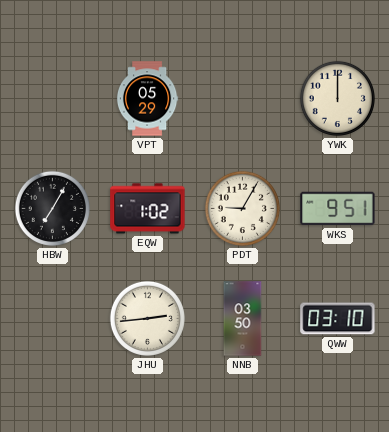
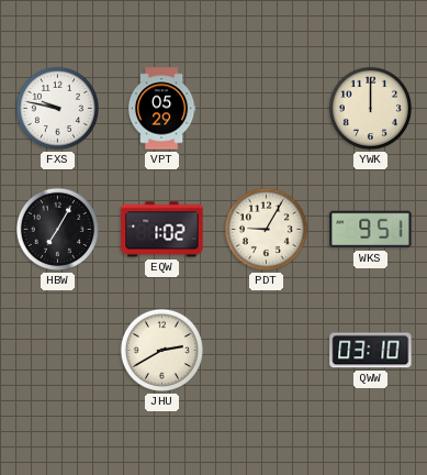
FXS: none -> 9:47 (57, 108)
JHU: 2:44 -> 2:40 (161, 350)
NNB: 03:50 -> none (243, 319)
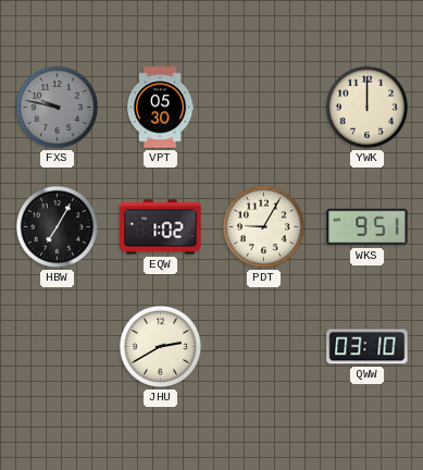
FXS dial: white -> grey (57, 107)
VPT: 05:29 -> 05:30 (160, 108)
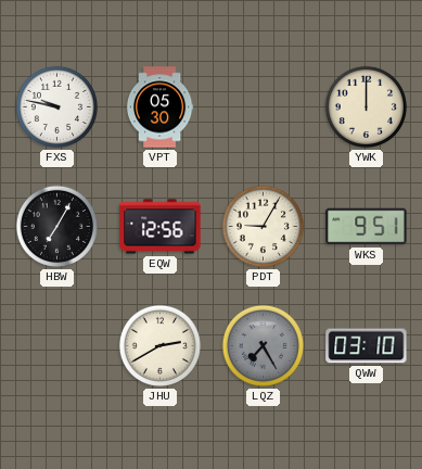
FXS dial: grey -> white (56, 106)
EQW: 1:02 -> 12:56 (161, 227)
LQZ: none -> 7:25 (263, 345)
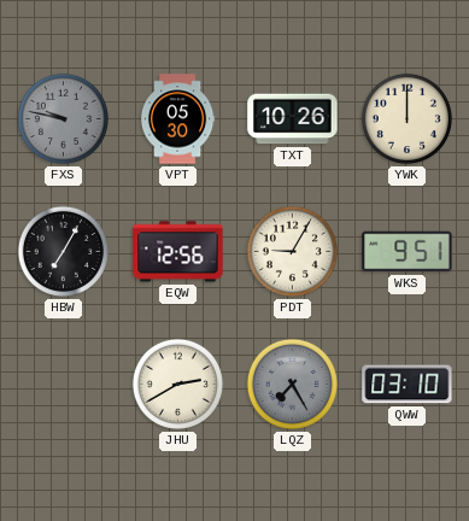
FXS dial: white -> grey (63, 118)
TXT: none -> 10:26 (293, 119)
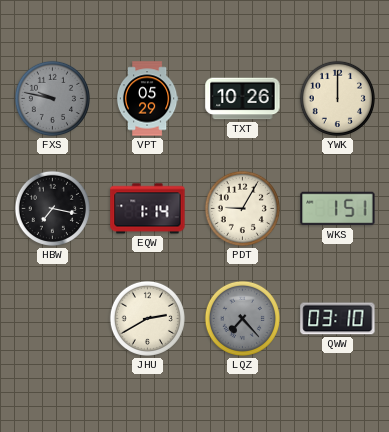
VPT: 05:30 -> 05:29 (147, 99)
HBW: 7:05 -> 7:17 (52, 208)
EQW: 12:56 -> 1:14 (148, 209)
WKS: 9:51 -> 1:51 (338, 209)
LQZ: 7:25 -> 7:23 (242, 318)
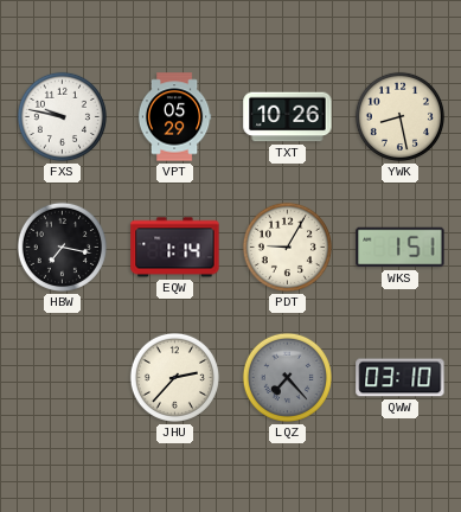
FXS dial: grey -> white (62, 116)
YWK: 12:00 -> 8:28 (399, 116)
JHU: 2:40 -> 2:37 (174, 377)
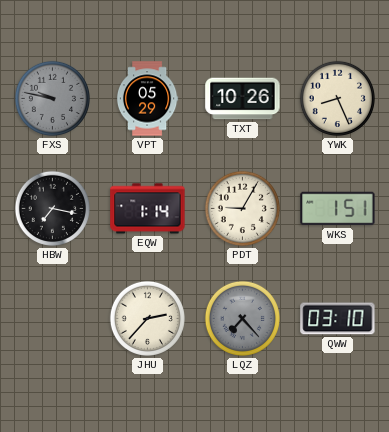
FXS dial: white -> grey (52, 98)
YWK: 8:28 -> 8:26 (337, 98)
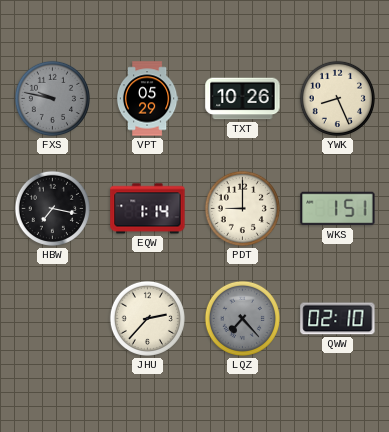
PDT: 9:05 -> 9:00 (242, 208)
QWW: 03:10 -> 02:10 (338, 319)
